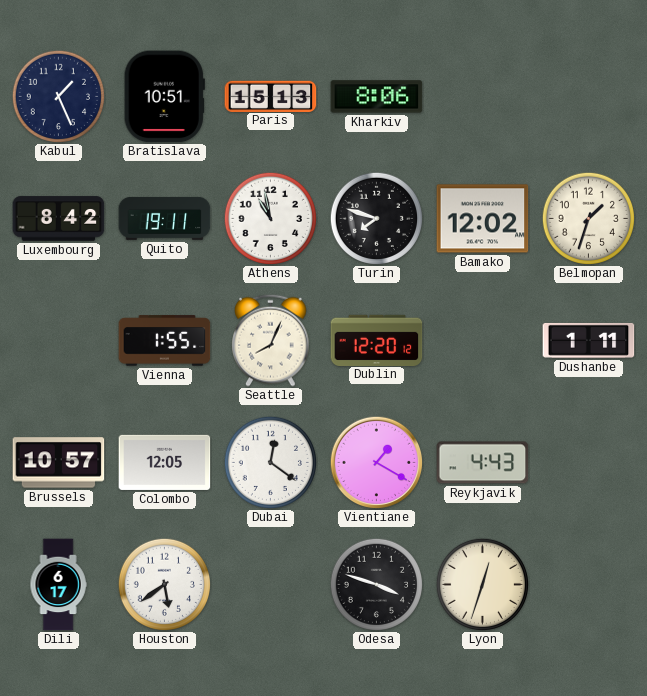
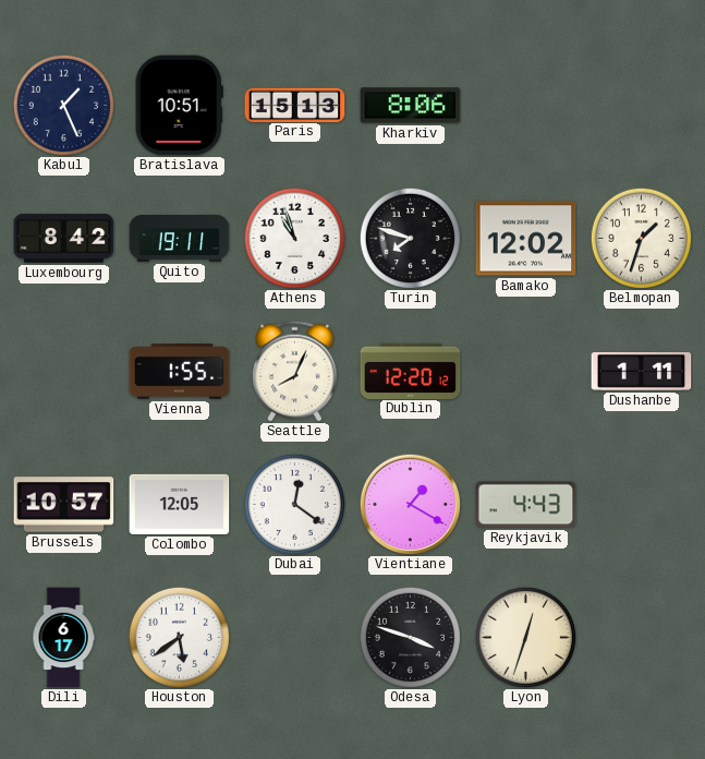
Athens: 10:58 -> 10:57 (294, 238)
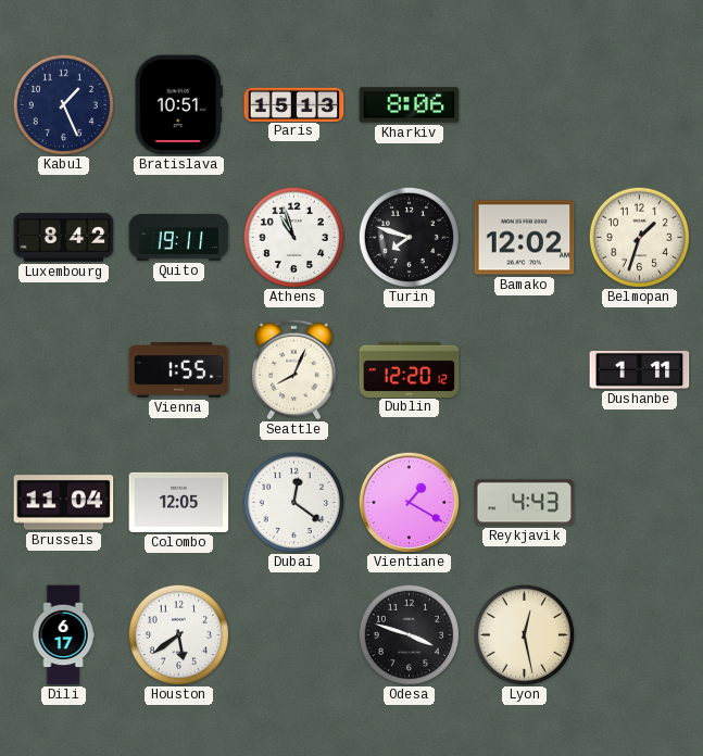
Brussels: 10:57 -> 11:04 (64, 503)
Lyon: 12:33 -> 12:28 (524, 634)
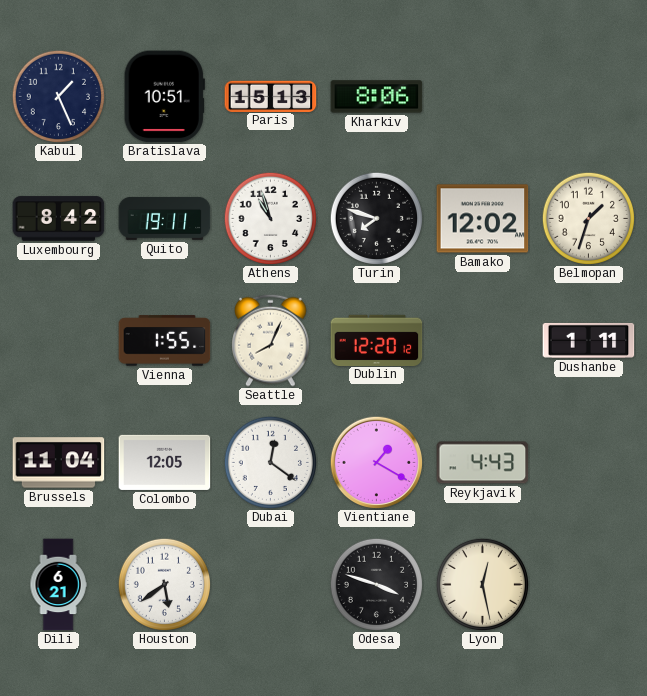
Dili: 6:17 -> 6:21 (58, 585)
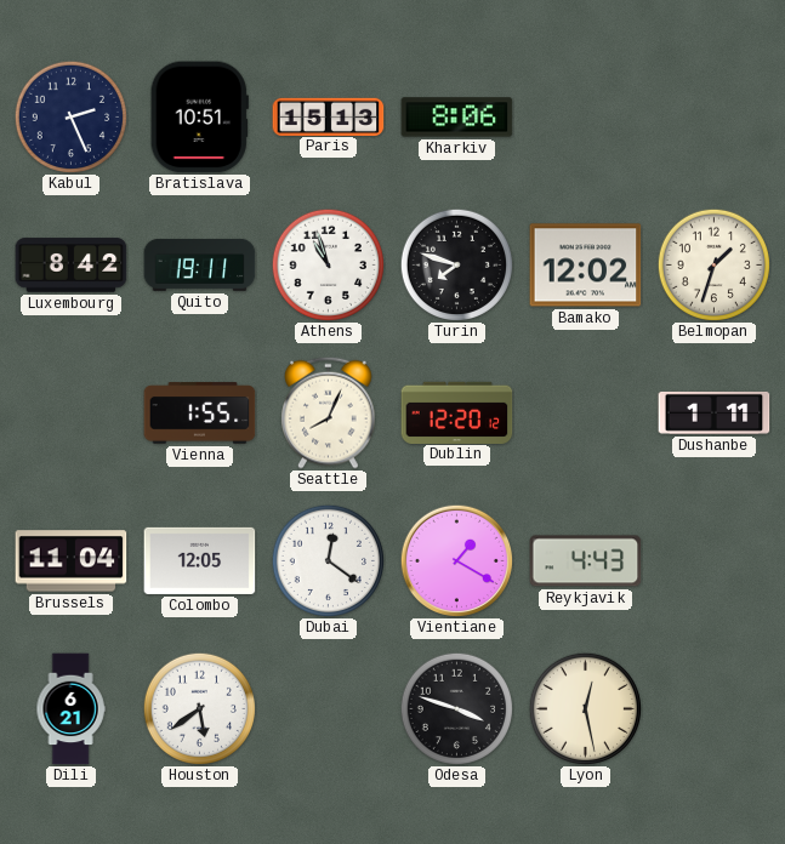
Kabul: 1:26 -> 2:26 (70, 116)
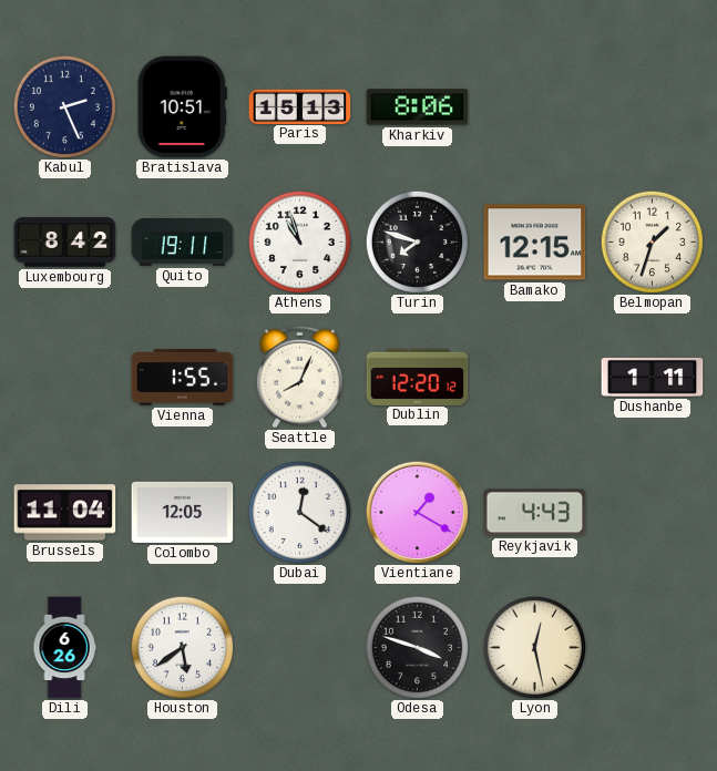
Bamako: 12:02 -> 12:15 (535, 243)
Dili: 6:21 -> 6:26 (64, 648)
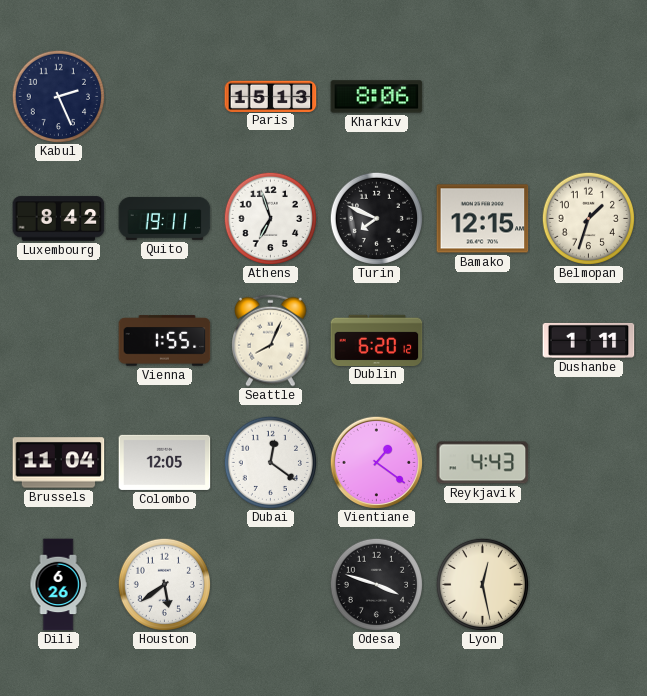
Bratislava: 10:51 -> none (182, 107)
Athens: 10:57 -> 6:57 (270, 218)
Turin: 7:48 -> 7:49 (376, 218)
Dublin: 12:20 -> 6:20 (377, 340)
Vientiane: 1:20 -> 1:21 (376, 462)
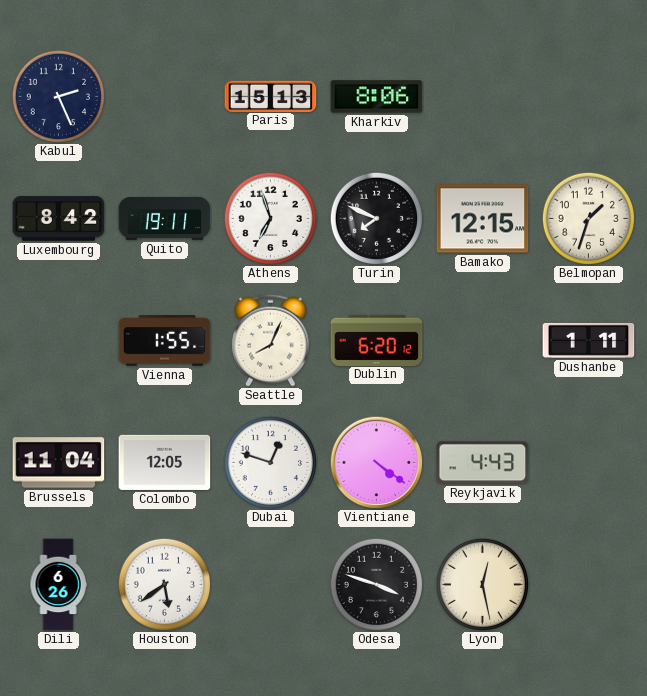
Dubai: 12:21 -> 12:48 (270, 462)
Vientiane: 1:21 -> 4:21 (376, 462)
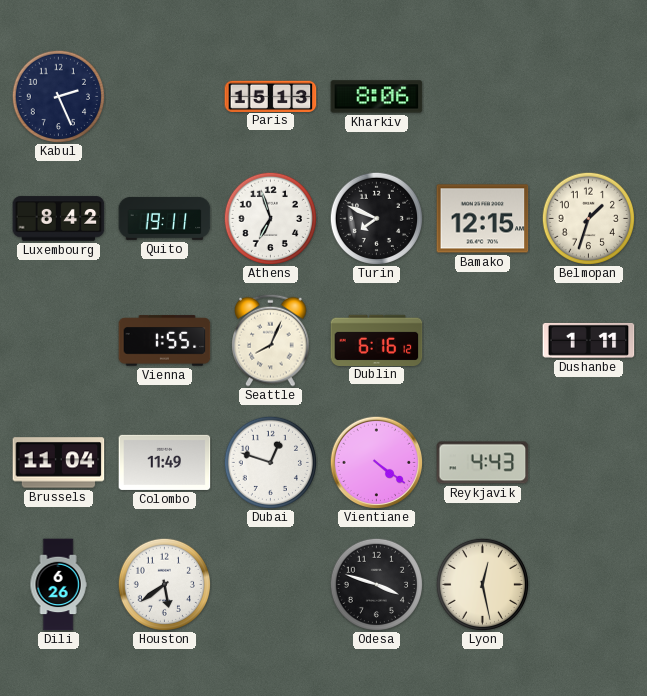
Dublin: 6:20 -> 6:16 (377, 340)
Colombo: 12:05 -> 11:49 (165, 462)
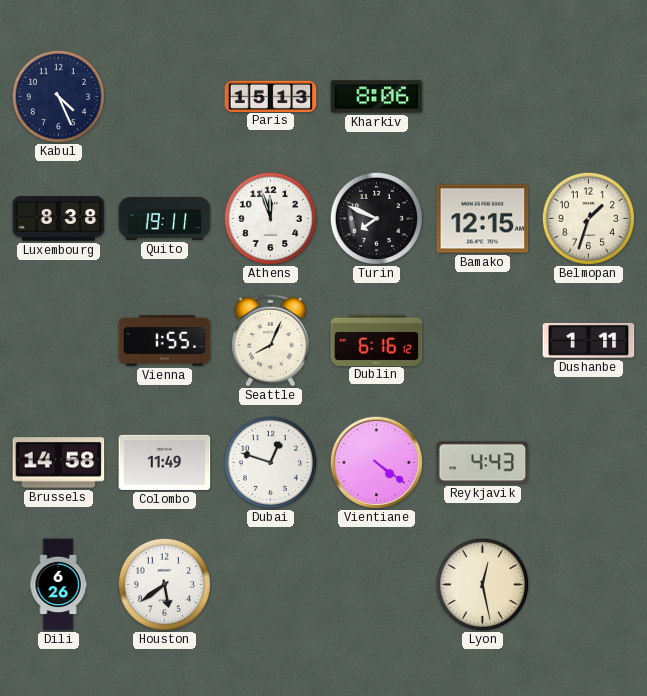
Kabul: 2:26 -> 4:26 (58, 96)
Luxembourg: 8:42 -> 8:38 (59, 219)
Athens: 6:57 -> 11:57 (270, 218)
Brussels: 11:04 -> 14:58 (59, 463)
Odesa: 3:48 -> none (376, 584)
